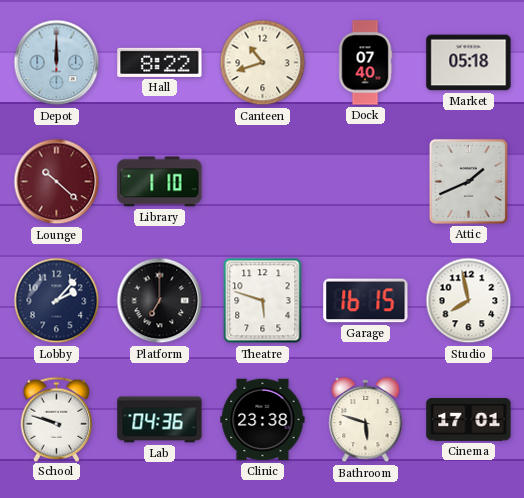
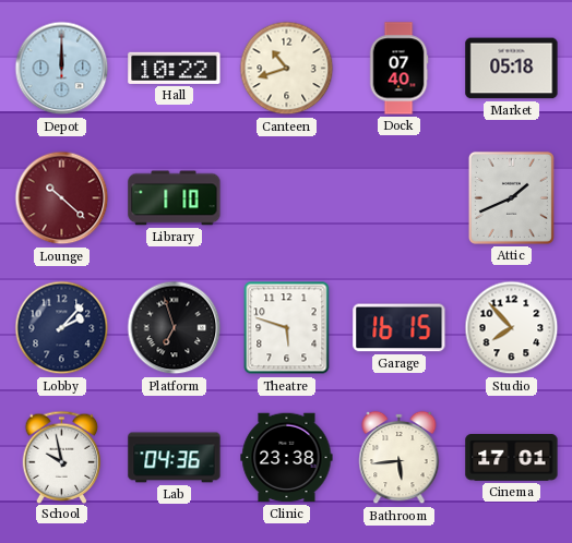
Hall: 8:22 -> 10:22 (175, 68)
Platform: 7:00 -> 6:57 (175, 328)
Studio: 7:58 -> 7:53 (512, 328)
School: 9:48 -> 9:58 (62, 457)
Bathroom: 5:48 -> 5:44 (400, 458)
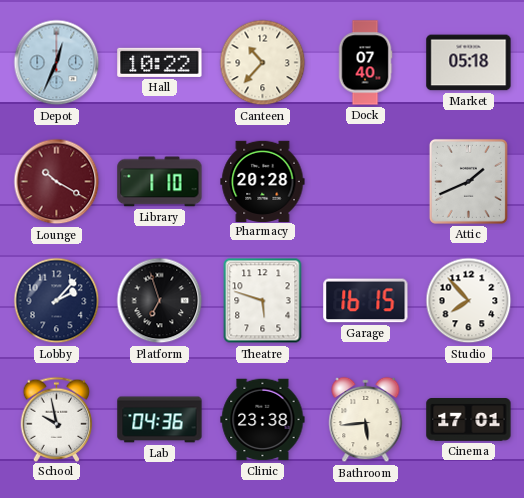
Depot: 12:00 -> 12:34 (57, 63)
Canteen: 10:42 -> 10:37 (263, 63)
Lounge: 10:22 -> 10:20 (57, 182)
Pharmacy: none -> 20:28 (263, 181)
